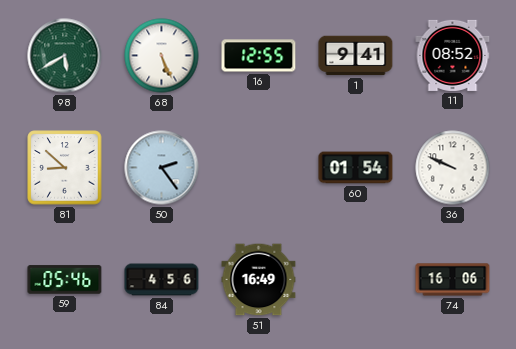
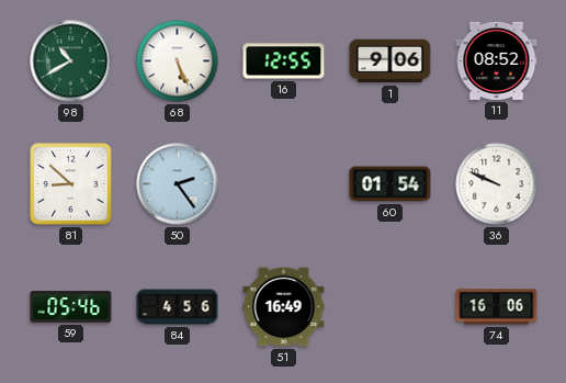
98: 5:40 -> 10:40 (71, 61)
1: 9:41 -> 9:06 (390, 61)
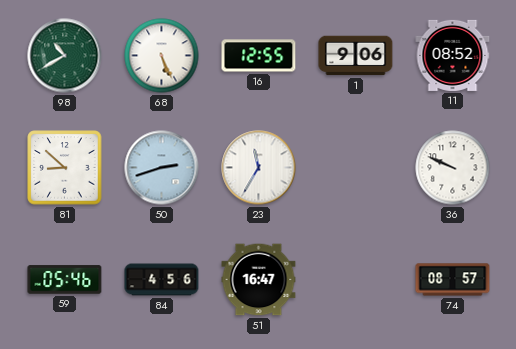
50: 2:24 -> 2:42 (162, 168)
23: none -> 11:35 (259, 168)
60: 01:54 -> none (390, 184)
51: 16:49 -> 16:47 (259, 280)
74: 16:06 -> 08:57 (453, 280)
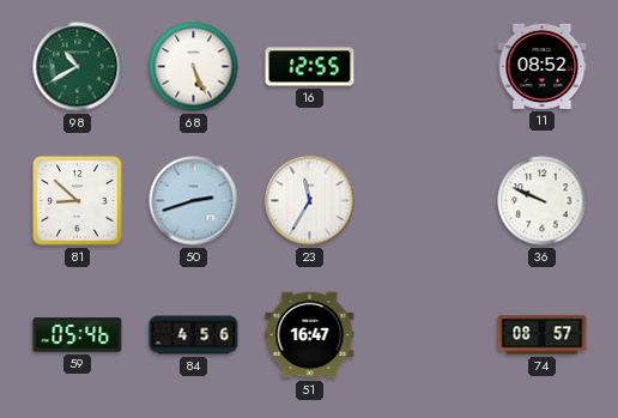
1: 9:06 -> none (356, 56)
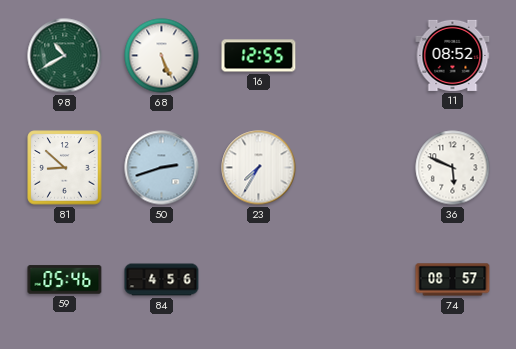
23: 11:35 -> 7:35 (259, 168)
36: 9:49 -> 5:49 (453, 168)
51: 16:47 -> none (310, 335)
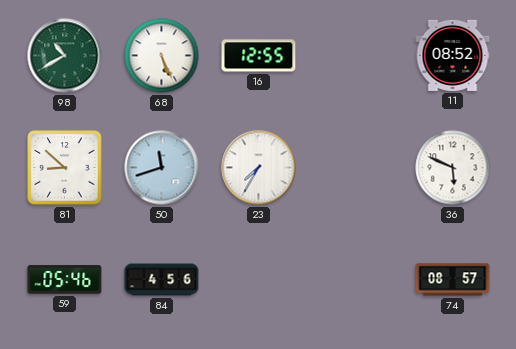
50: 2:42 -> 11:42 (162, 168)
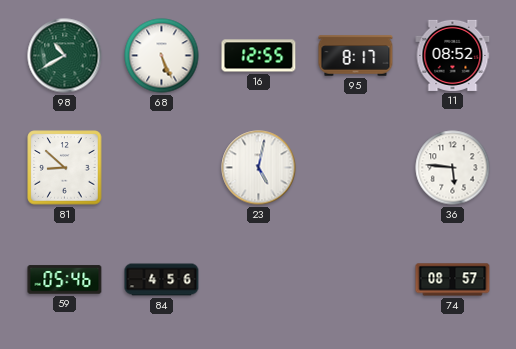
95: none -> 8:17 (356, 56)
50: 11:42 -> none (162, 168)
23: 7:35 -> 5:02 (259, 168)
36: 5:49 -> 5:46 (453, 168)
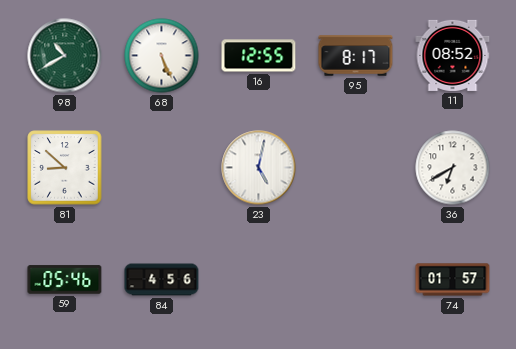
36: 5:46 -> 6:40 (453, 168)
74: 08:57 -> 01:57 (453, 280)
